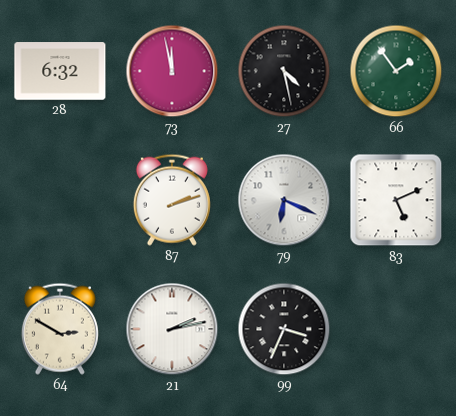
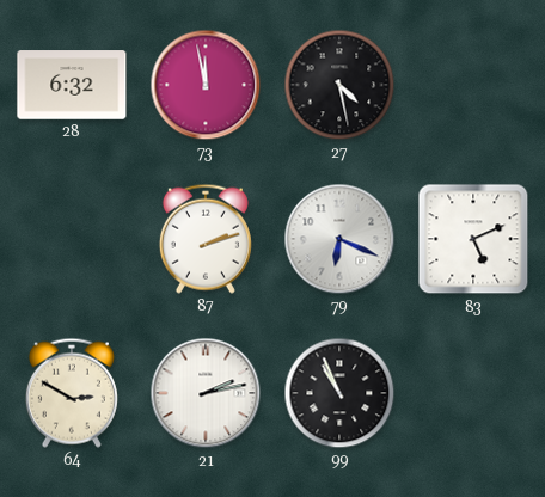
66: 1:54 -> none (396, 71)
99: 3:34 -> 10:56 (339, 393)
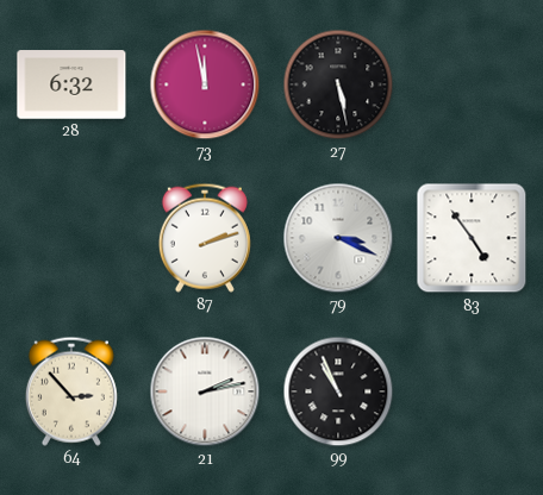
27: 4:28 -> 5:28 (338, 84)
79: 6:19 -> 3:19 (338, 238)
83: 5:11 -> 4:54 (472, 238)
64: 2:50 -> 2:53 (71, 391)
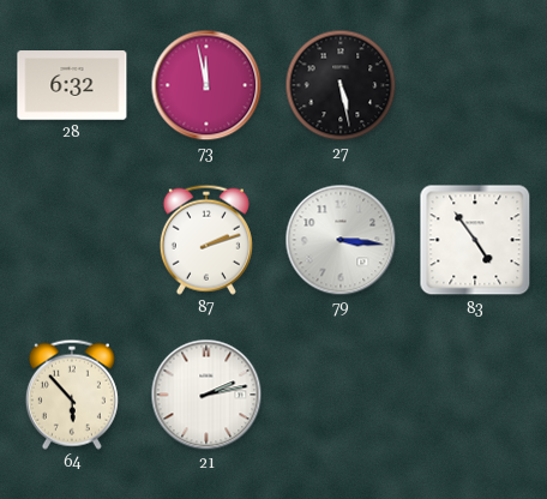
79: 3:19 -> 3:16 (341, 240)
64: 2:53 -> 5:53 (72, 395)
99: 10:56 -> none (338, 391)
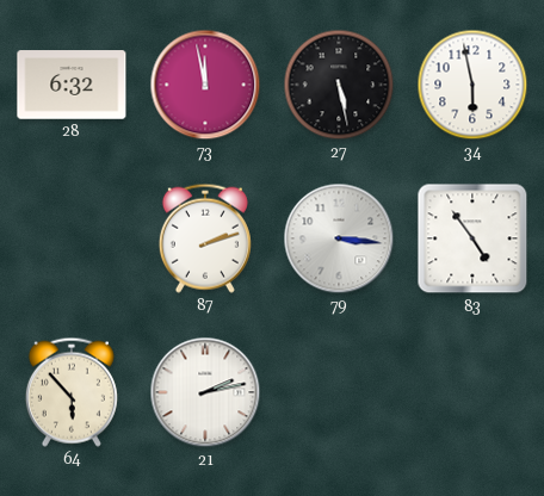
34: none -> 5:58 (472, 85)
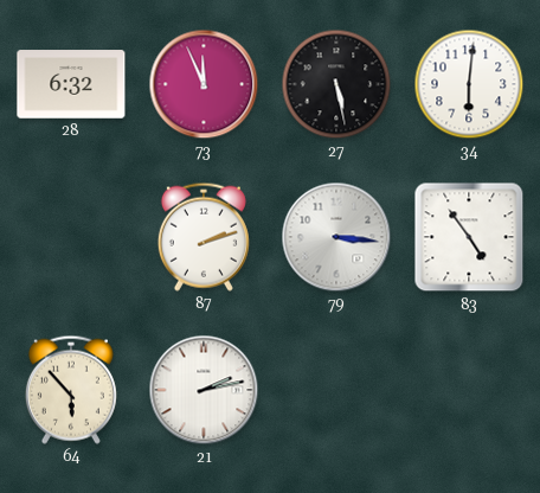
73: 11:58 -> 11:56 (204, 84)
34: 5:58 -> 6:01 (469, 84)
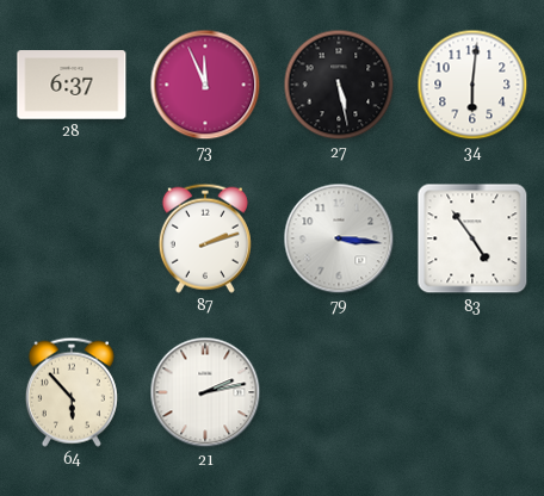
28: 6:32 -> 6:37 (72, 85)
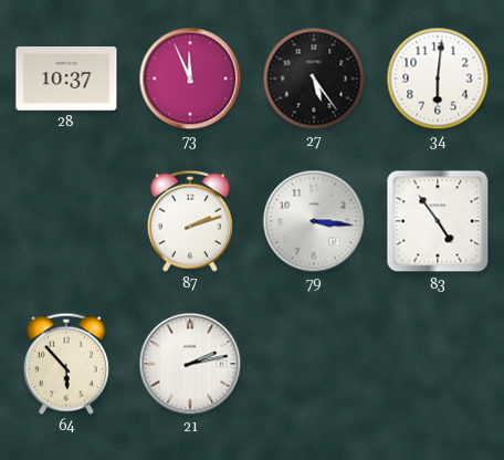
28: 6:37 -> 10:37 (66, 79)
27: 5:28 -> 5:24 (314, 79)
